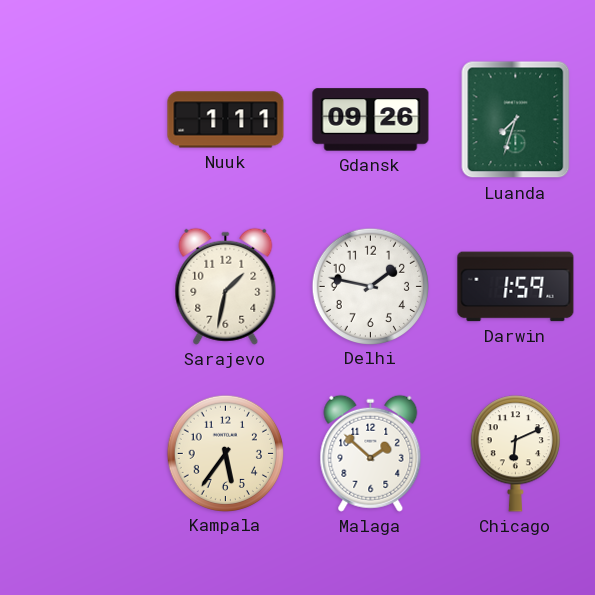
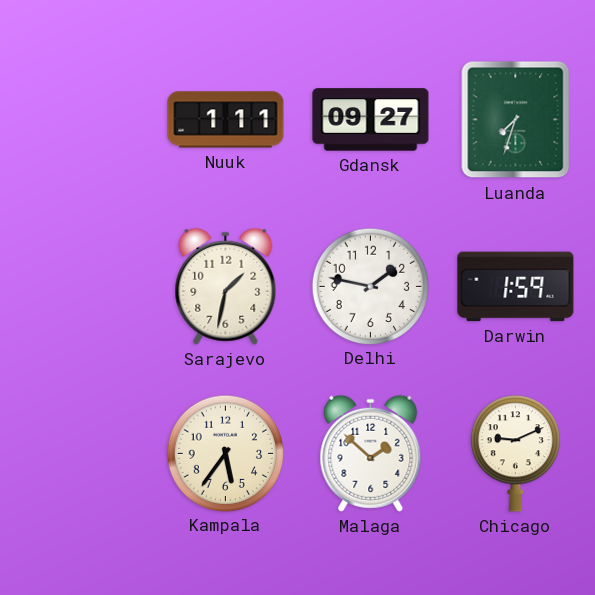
Gdansk: 09:26 -> 09:27 (371, 120)
Chicago: 6:11 -> 9:11 (515, 454)
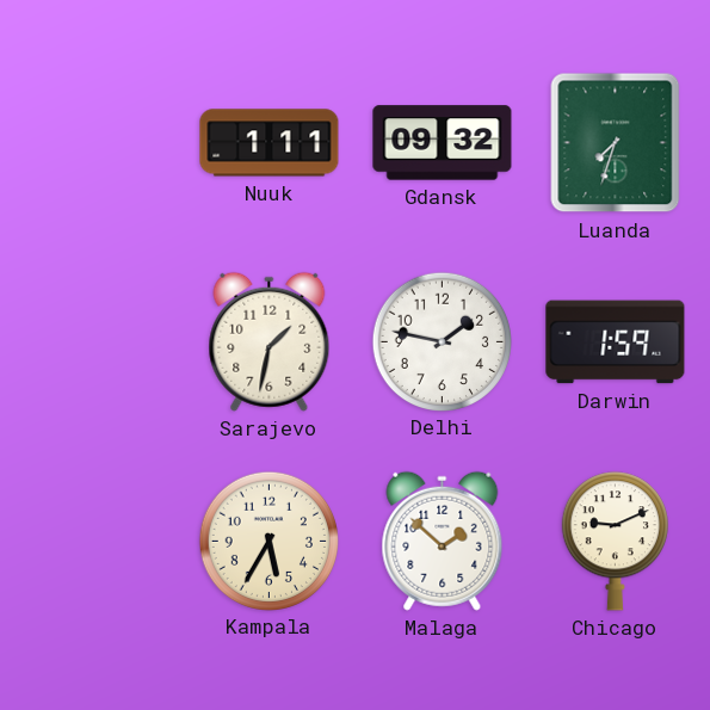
Gdansk: 09:27 -> 09:32 (443, 143)
Kampala: 5:36 -> 5:35 (268, 541)
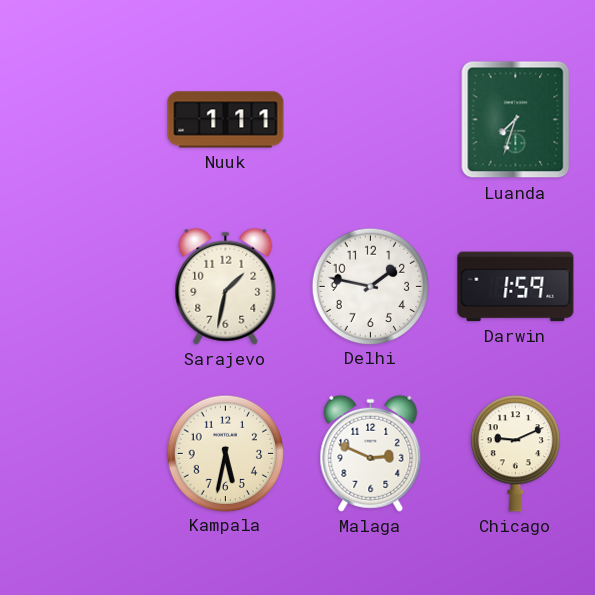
Gdansk: 09:32 -> none (443, 143)
Kampala: 5:35 -> 5:32 (225, 453)
Malaga: 1:52 -> 2:49 (371, 453)
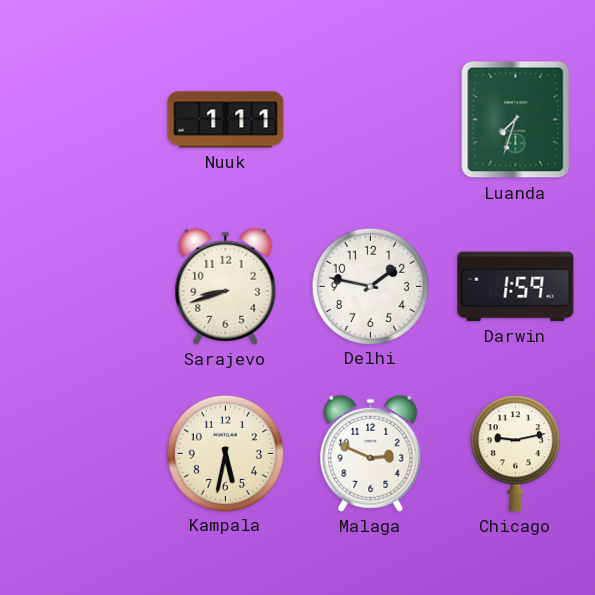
Sarajevo: 1:32 -> 8:42 (226, 286)
Chicago: 9:11 -> 9:13 (515, 454)
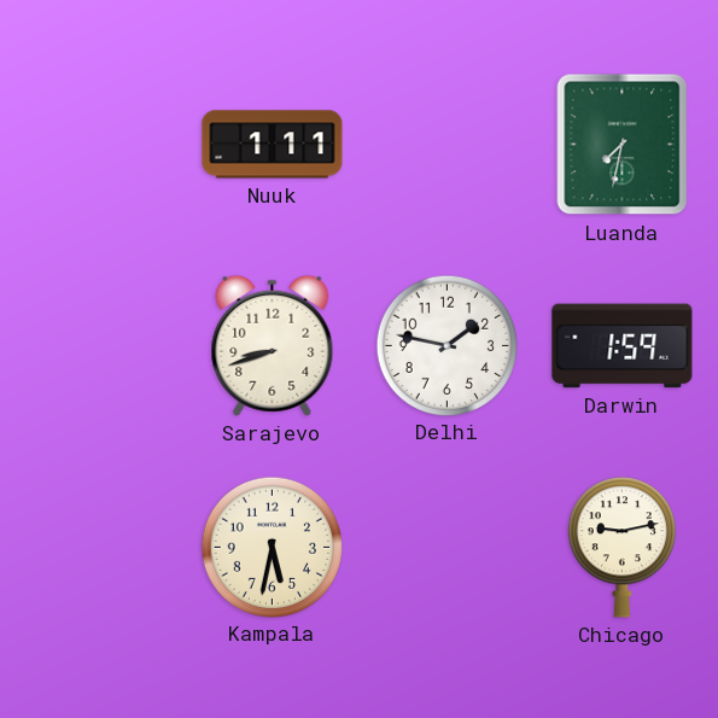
Luanda: 7:33 -> 7:32 (623, 145)
Malaga: 2:49 -> none (371, 453)
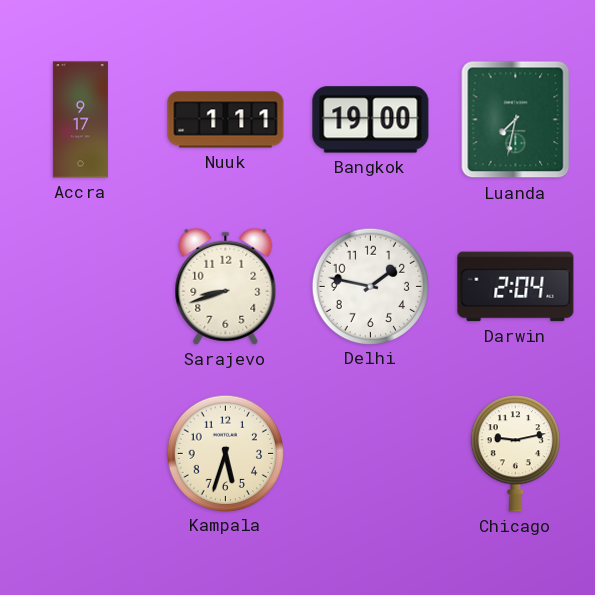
Accra: none -> 9:17 (80, 120)
Bangkok: none -> 19:00 (371, 120)
Darwin: 1:59 -> 2:04 (516, 287)
Kampala: 5:32 -> 5:33 (225, 453)
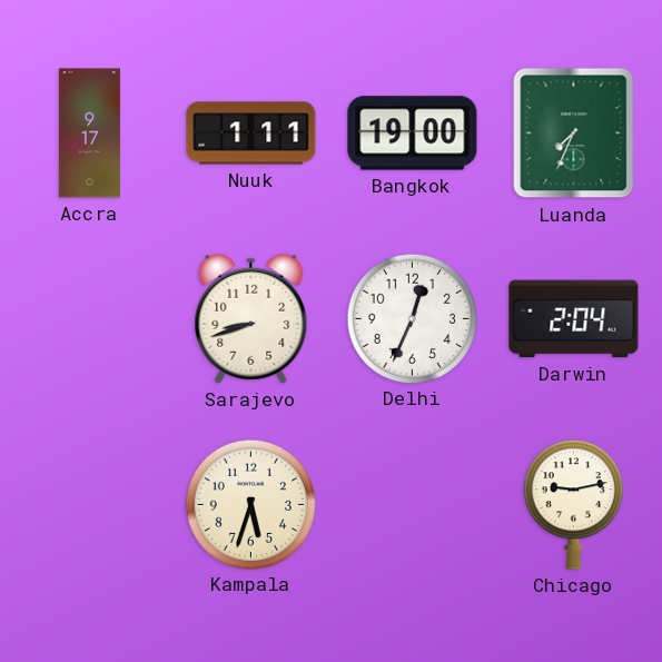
Luanda: 7:32 -> 7:34 (574, 134)
Delhi: 1:47 -> 12:34 (412, 318)
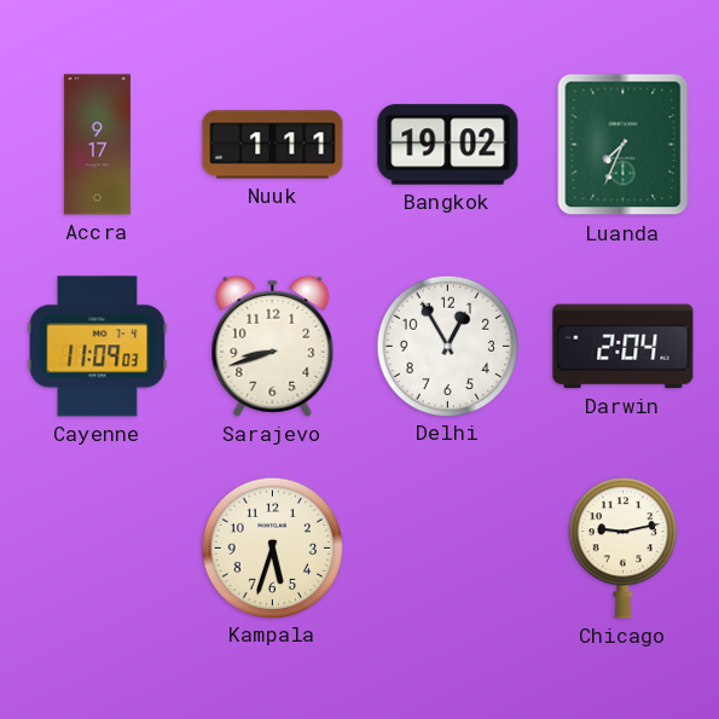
Bangkok: 19:00 -> 19:02 (448, 145)
Cayenne: none -> 11:09 (98, 347)
Delhi: 12:34 -> 12:55 (447, 346)
